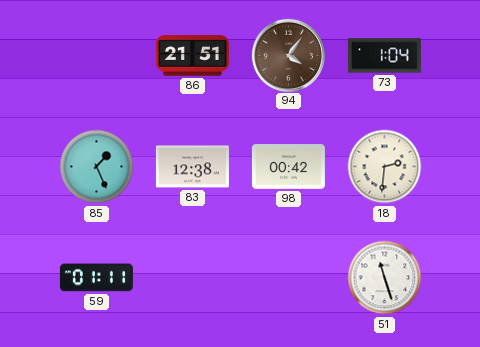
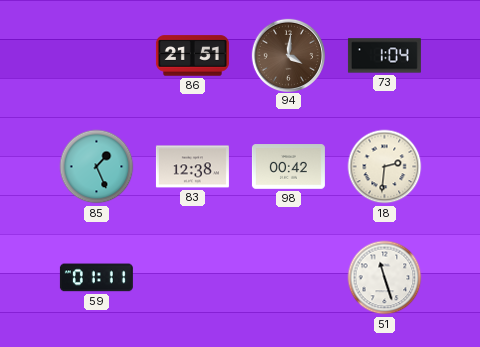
94: 4:06 -> 4:01 (288, 55)
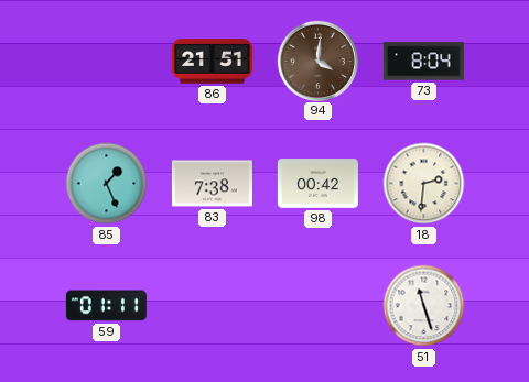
73: 1:04 -> 8:04 (423, 62)
83: 12:38 -> 7:38 (212, 184)
